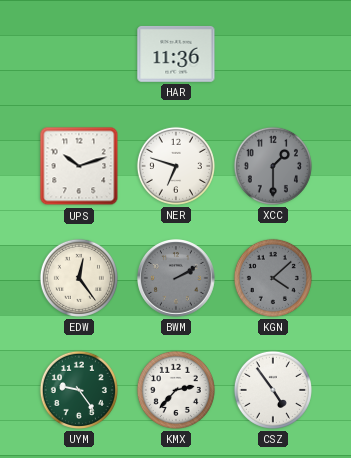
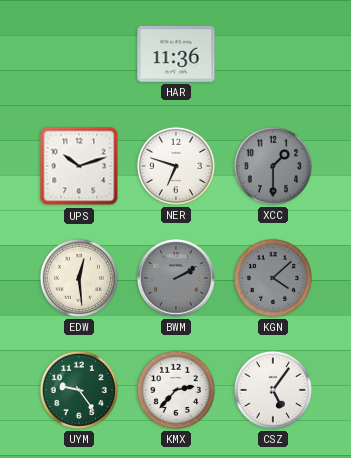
EDW: 12:24 -> 12:29 (79, 278)
CSZ: 4:54 -> 5:06 (273, 390)
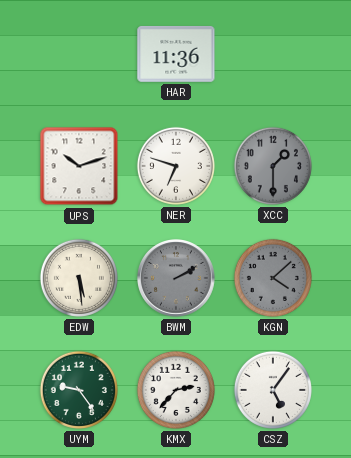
EDW: 12:29 -> 5:29 (79, 278)
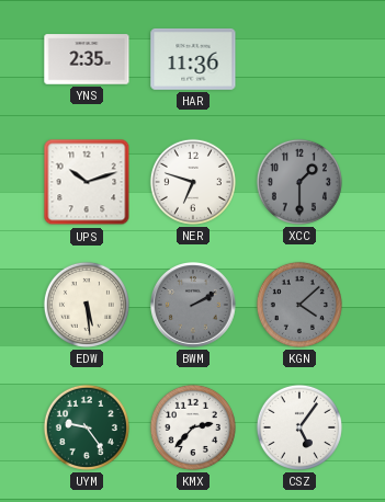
YNS: none -> 2:35 (87, 59)
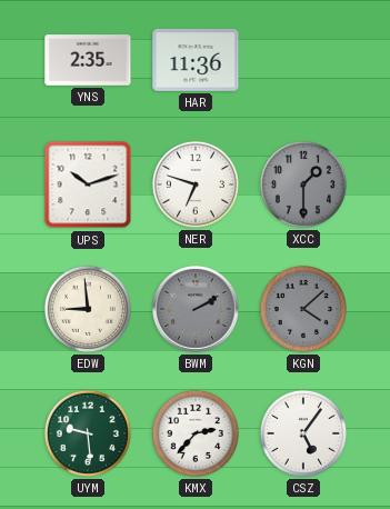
EDW: 5:29 -> 8:59 (88, 309)
UYM: 9:24 -> 9:29 (88, 433)
